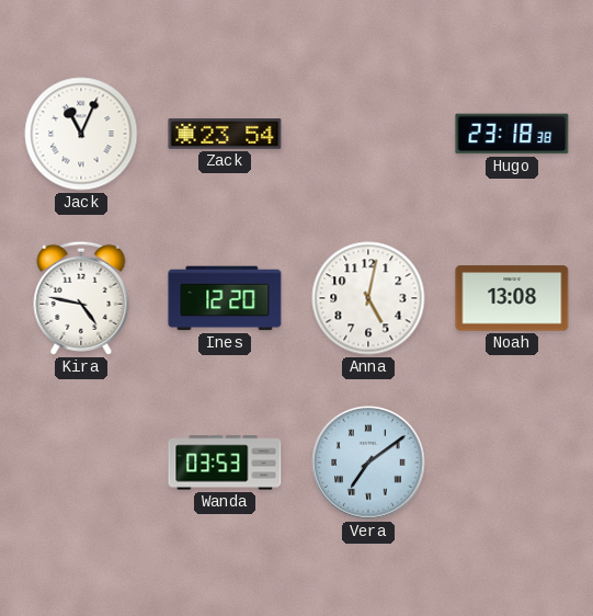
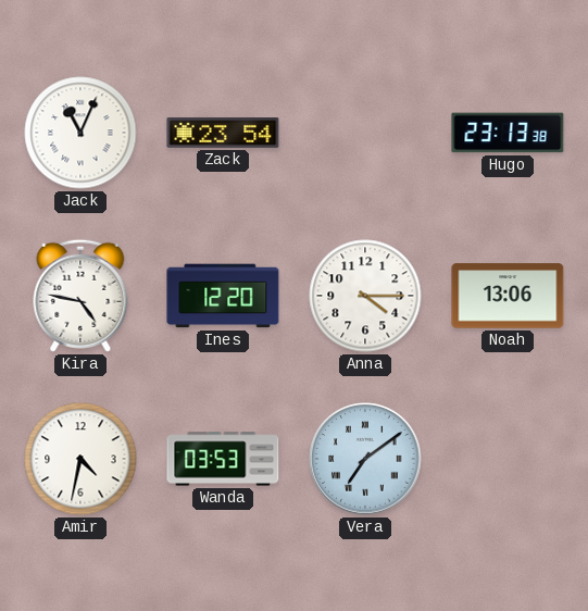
Hugo: 23:18 -> 23:13 (508, 133)
Anna: 5:02 -> 4:15 (365, 296)
Noah: 13:08 -> 13:06 (508, 296)
Amir: none -> 4:32 (80, 459)
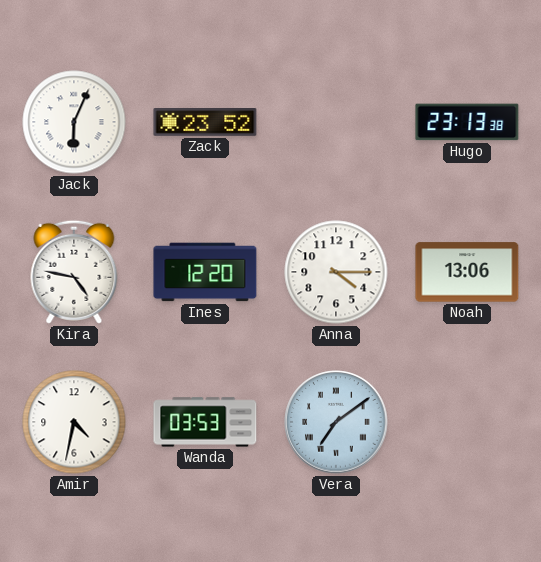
Jack: 11:04 -> 6:04 (74, 122)
Zack: 23:54 -> 23:52 (205, 122)
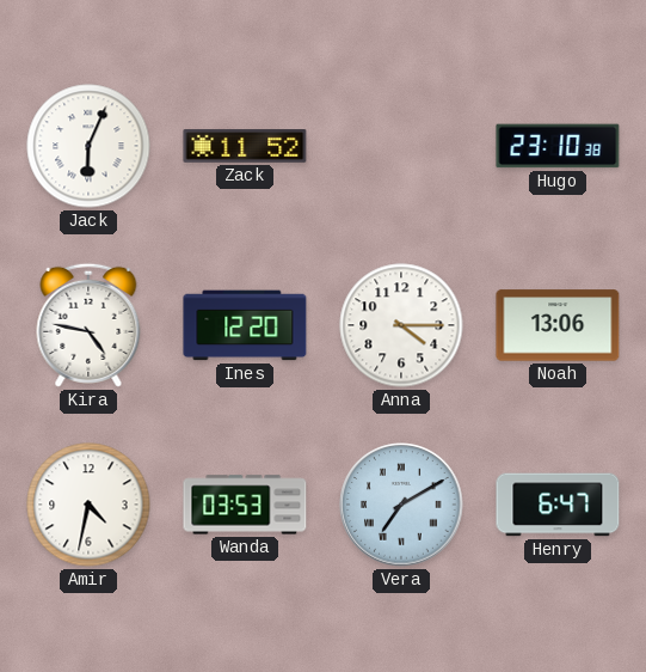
Zack: 23:52 -> 11:52 (245, 146)
Hugo: 23:13 -> 23:10 (558, 146)
Vera: 7:09 -> 7:10 (401, 505)
Henry: none -> 6:47 (558, 505)
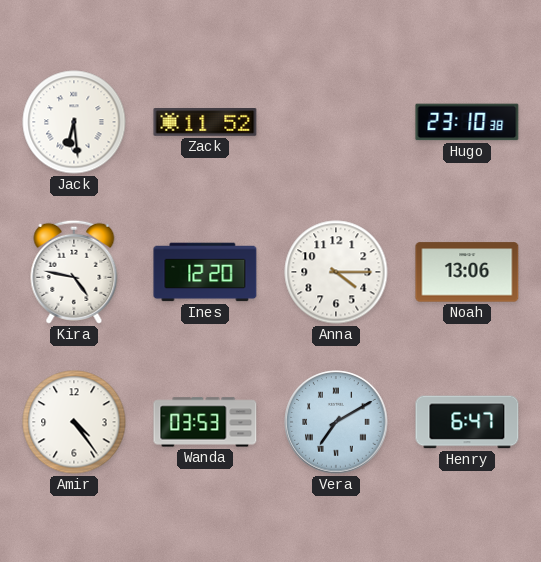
Jack: 6:04 -> 6:29 (74, 122)
Amir: 4:32 -> 4:24 (74, 422)
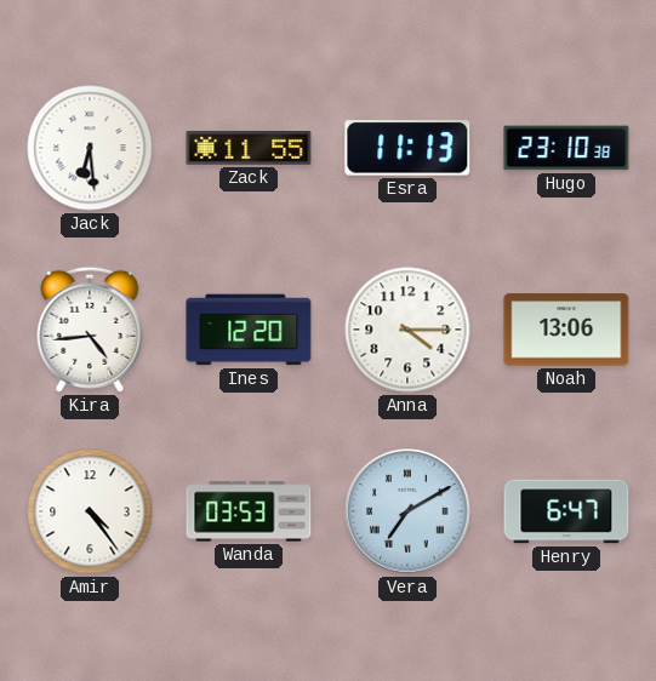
Zack: 11:52 -> 11:55 (249, 148)
Esra: none -> 11:13 (407, 148)
Kira: 4:47 -> 4:44 (90, 330)
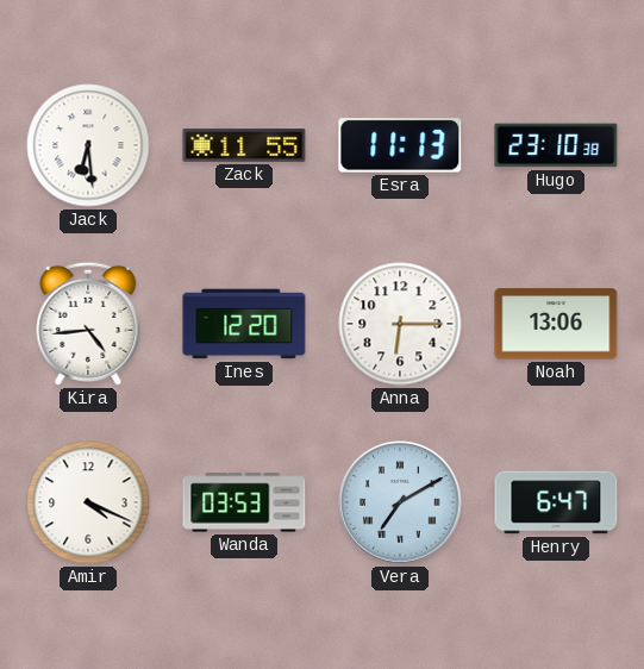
Anna: 4:15 -> 6:15 (400, 324)
Amir: 4:24 -> 4:19 (88, 502)
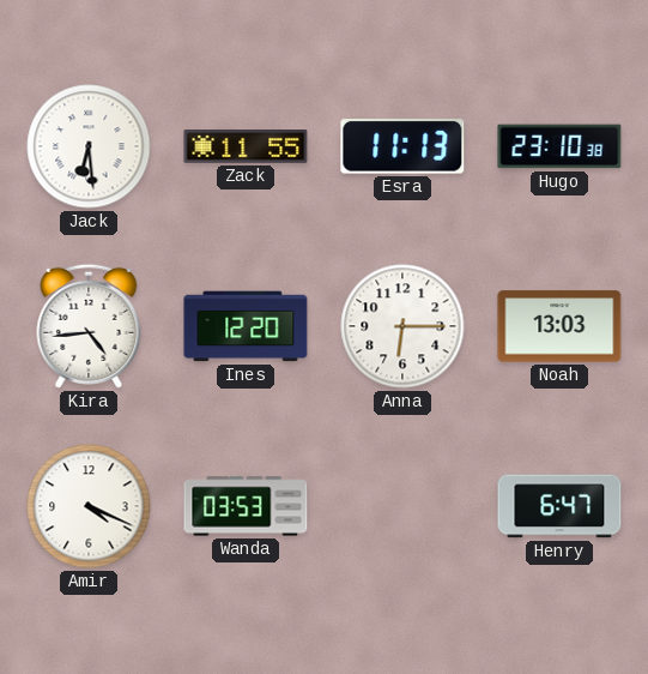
Noah: 13:06 -> 13:03 (559, 326)
Vera: 7:10 -> none (400, 502)
